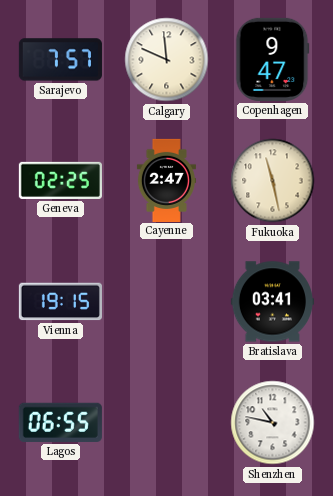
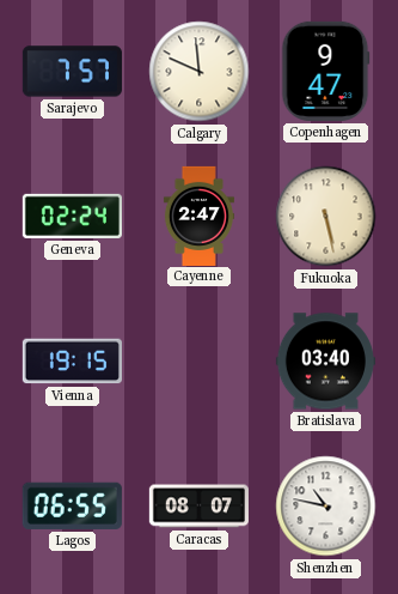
Geneva: 02:25 -> 02:24 (72, 216)
Fukuoka: 11:28 -> 5:28 (326, 217)
Bratislava: 03:41 -> 03:40 (325, 362)
Caracas: none -> 08:07 (198, 507)
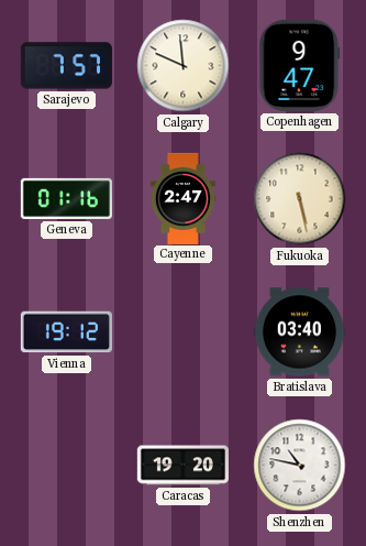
Geneva: 02:24 -> 01:16 (66, 198)
Vienna: 19:15 -> 19:12 (66, 332)
Lagos: 06:55 -> none (72, 505)
Caracas: 08:07 -> 19:20 (182, 466)
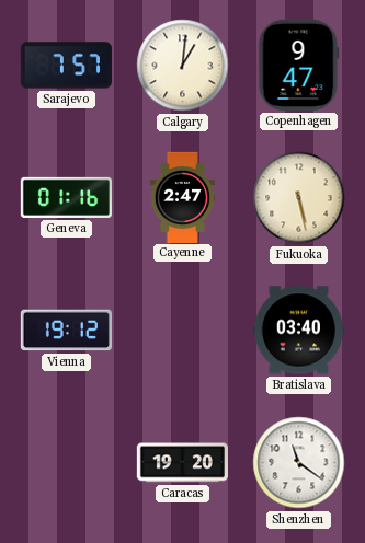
Calgary: 11:49 -> 1:01 (183, 66)
Shenzhen: 10:47 -> 11:21 (299, 463)
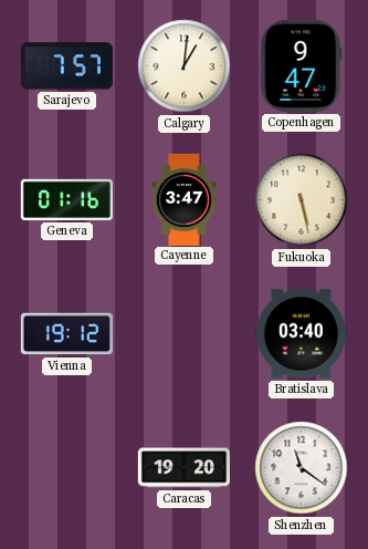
Cayenne: 2:47 -> 3:47 (183, 199)
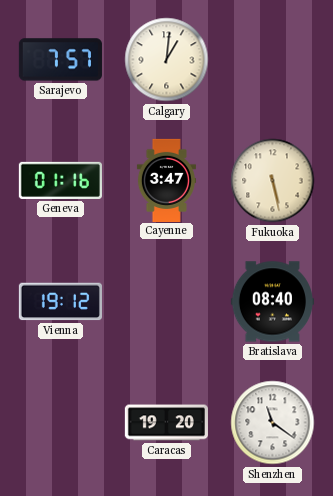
Copenhagen: 9:47 -> none (302, 65)
Bratislava: 03:40 -> 08:40 (272, 302)
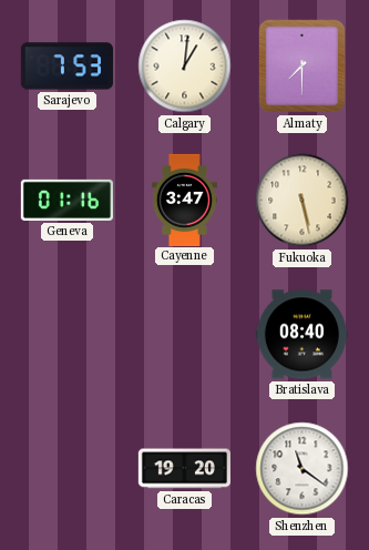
Sarajevo: 7:57 -> 7:53 (66, 67)
Almaty: none -> 7:30 (303, 67)
Vienna: 19:12 -> none (60, 302)
